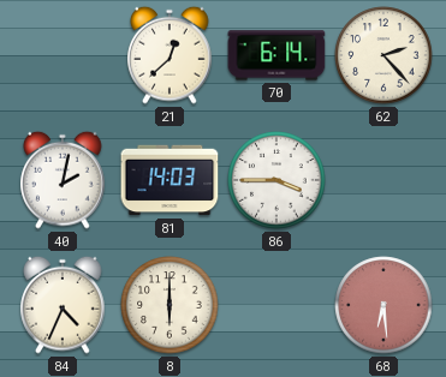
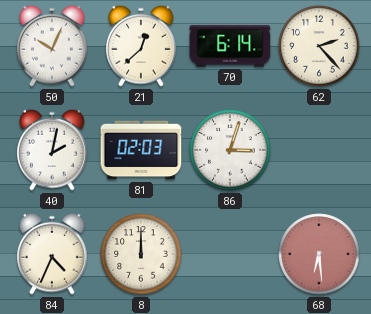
50: none -> 10:04 (52, 46)
81: 14:03 -> 02:03 (141, 150)
86: 3:45 -> 3:03 (230, 150)
8: 6:00 -> 12:00 (141, 254)
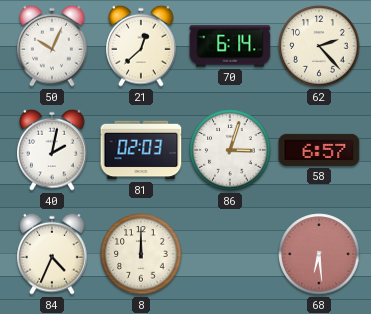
58: none -> 6:57 (319, 150)
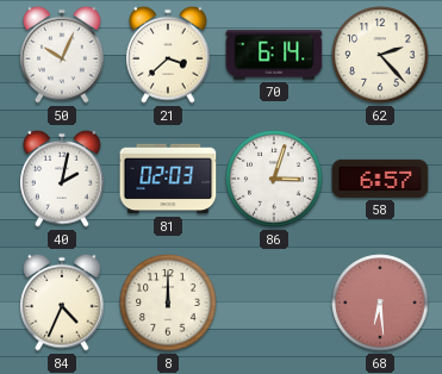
21: 12:38 -> 3:38 (168, 55)
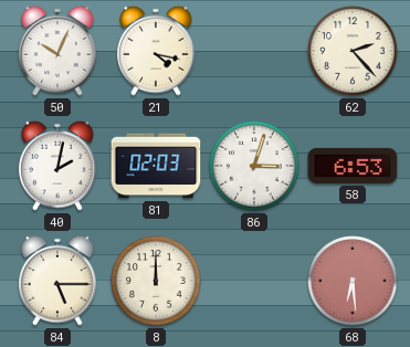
21: 3:38 -> 4:17 (156, 51)
70: 6:14 -> none (274, 55)
58: 6:57 -> 6:53 (353, 166)
84: 4:34 -> 5:15 (57, 281)
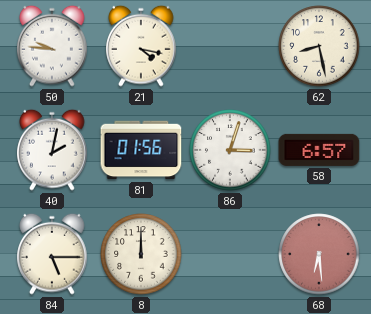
50: 10:04 -> 9:46 (52, 46)
62: 2:23 -> 8:28 (319, 46)
81: 02:03 -> 01:56 (141, 150)
58: 6:53 -> 6:57 (319, 150)
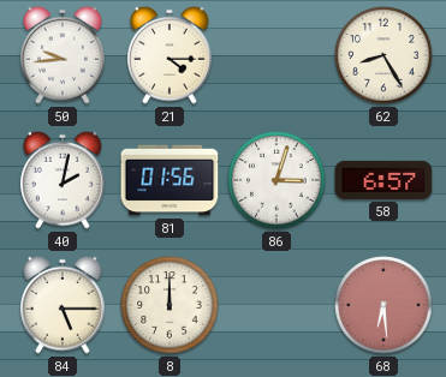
50: 9:46 -> 9:44 (63, 55)
21: 4:17 -> 4:15 (170, 55)
62: 8:28 -> 8:25 (383, 55)
